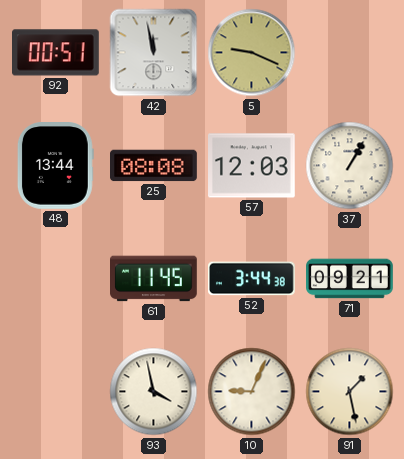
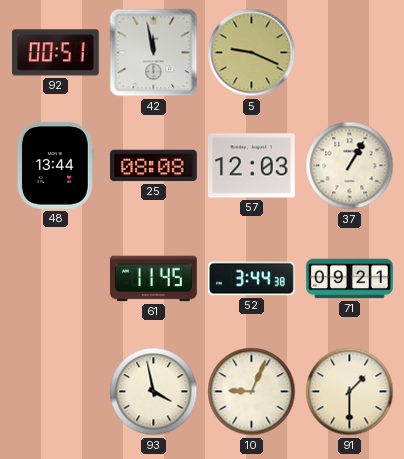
91: 1:28 -> 1:30 (350, 392)
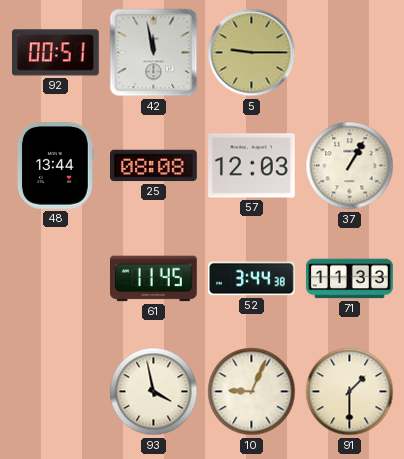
5: 9:19 -> 9:15 (252, 53)
71: 09:21 -> 11:33 (350, 279)
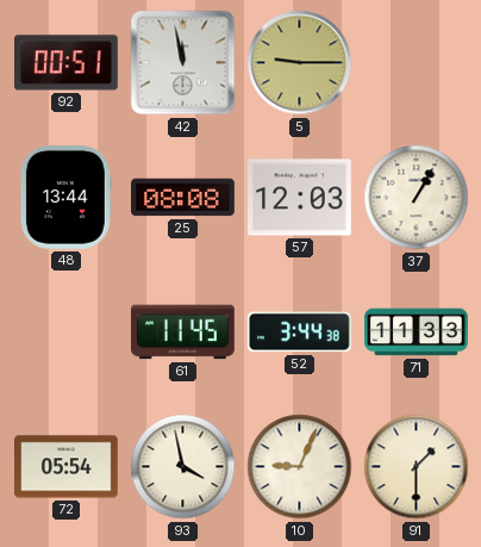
72: none -> 05:54 (67, 467)
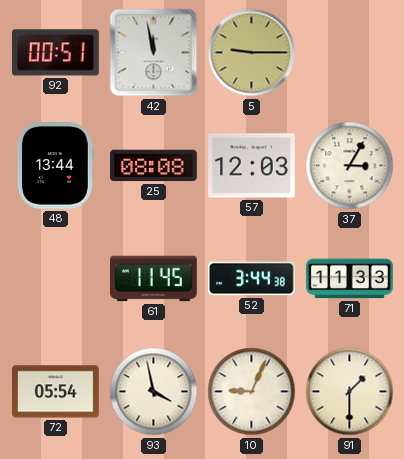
37: 1:05 -> 3:05 (350, 166)
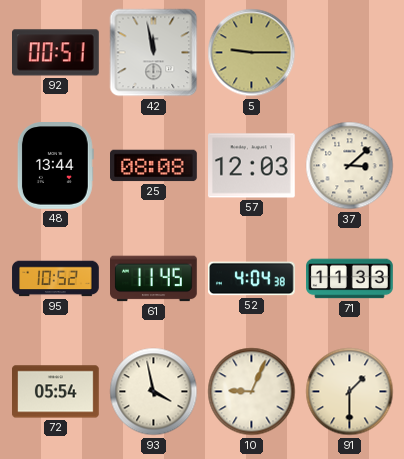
37: 3:05 -> 3:08 (350, 166)
95: none -> 10:52 (56, 279)
52: 3:44 -> 4:04 (252, 279)
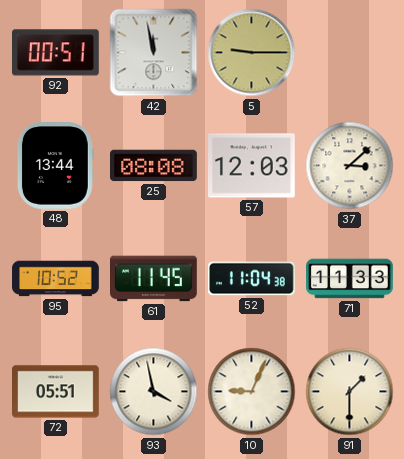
52: 4:04 -> 11:04 (252, 279)
72: 05:54 -> 05:51 (56, 392)
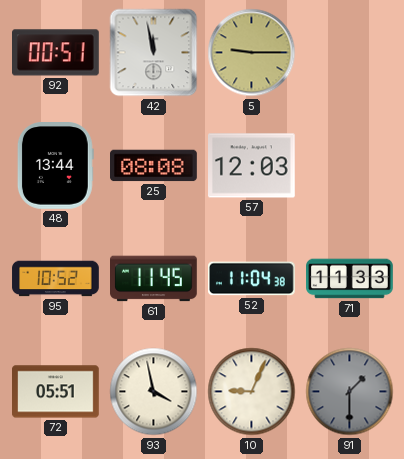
37: 3:08 -> none (350, 166)
91 dial: cream -> grey (350, 392)
